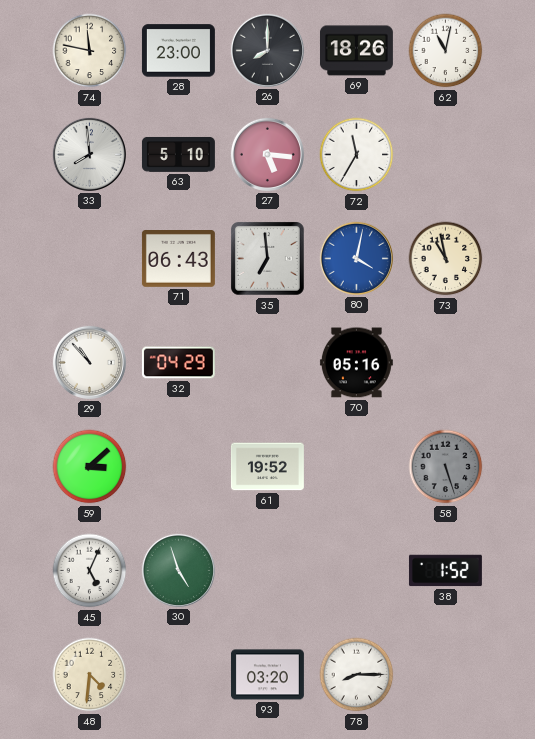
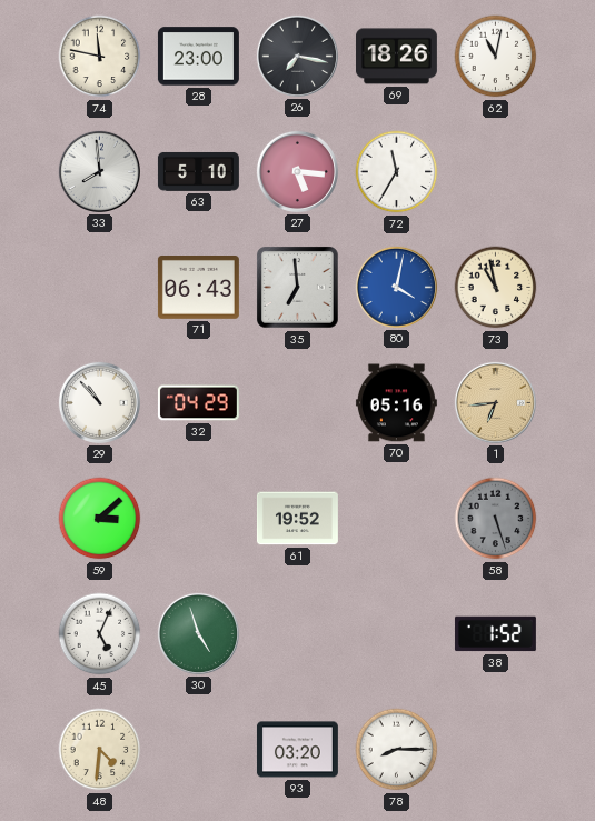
26: 8:00 -> 7:17 (297, 56)
1: none -> 6:44 (495, 402)
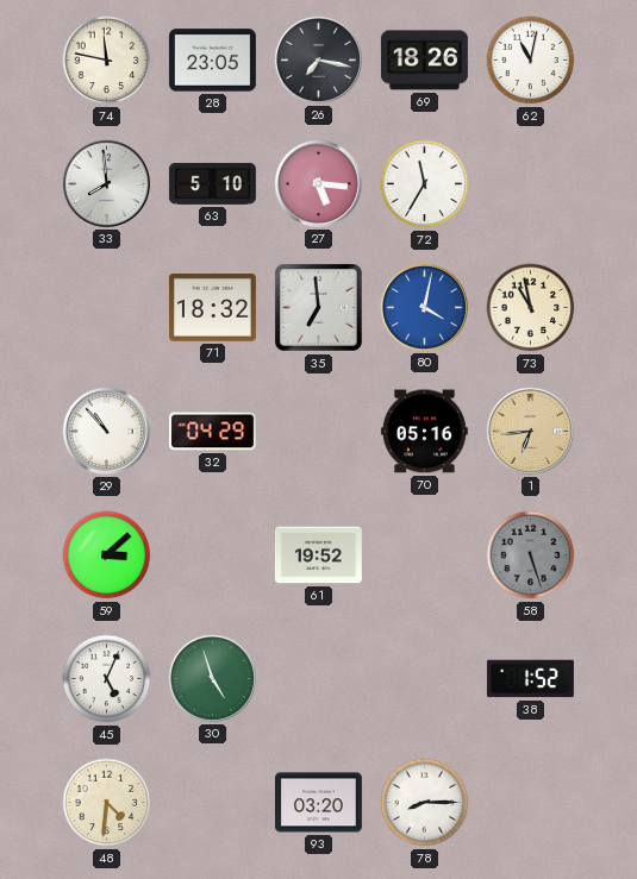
28: 23:00 -> 23:05 (212, 61)
71: 06:43 -> 18:32 (212, 308)
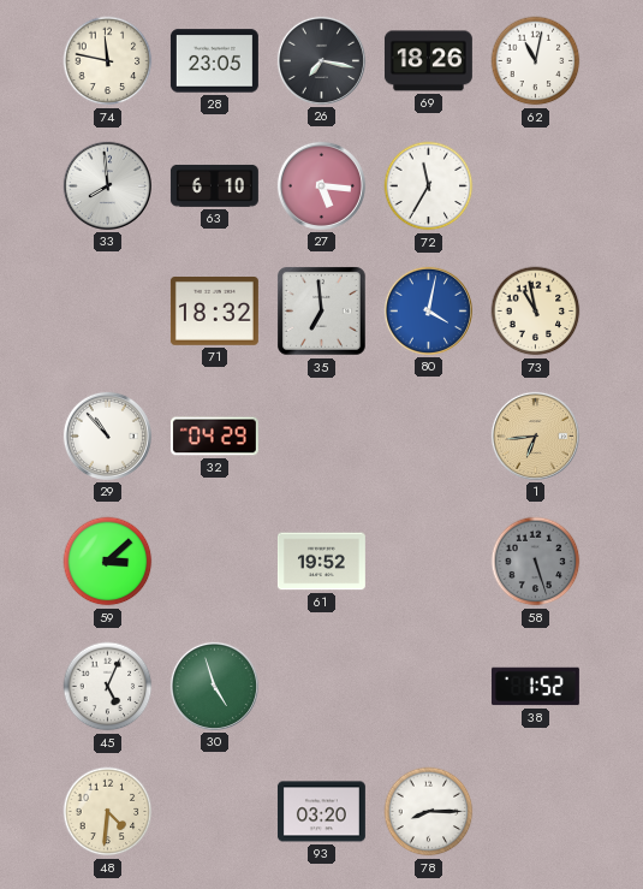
63: 5:10 -> 6:10 (214, 186)
70: 05:16 -> none (424, 432)
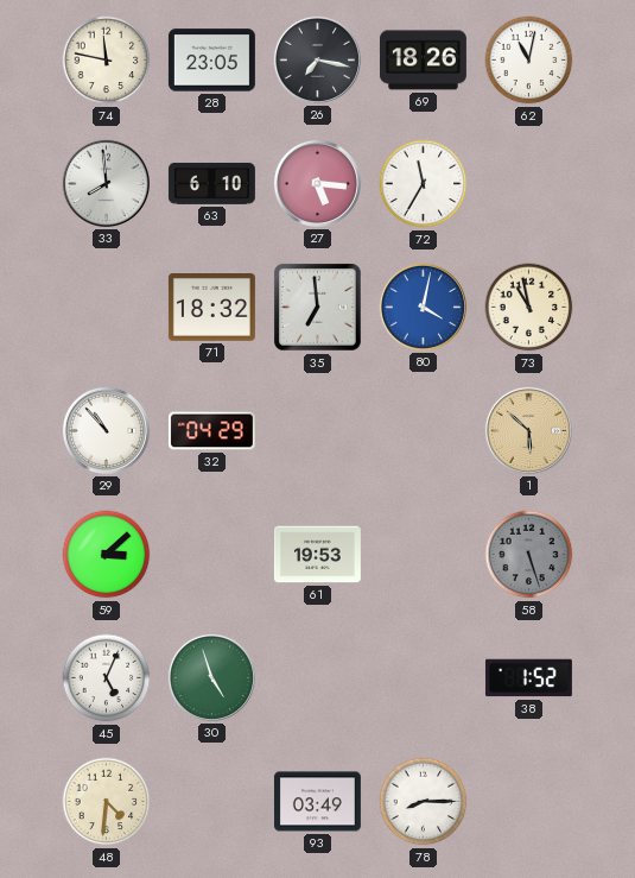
1: 6:44 -> 5:52 (528, 430)
61: 19:52 -> 19:53 (317, 555)
93: 03:20 -> 03:49 (317, 802)
